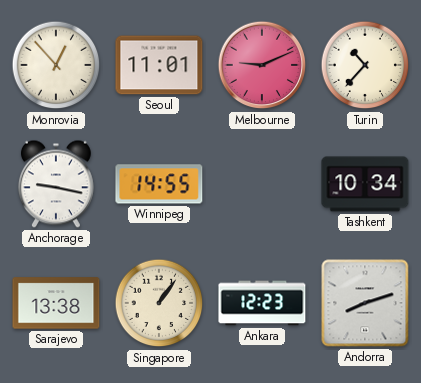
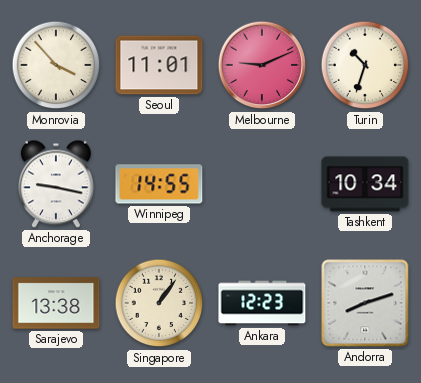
Monrovia: 12:53 -> 3:53 (56, 65)
Turin: 10:37 -> 10:33 (365, 65)
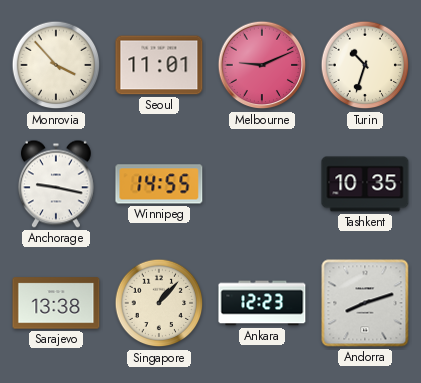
Tashkent: 10:34 -> 10:35 (365, 184)
Singapore: 1:06 -> 1:07 (159, 303)
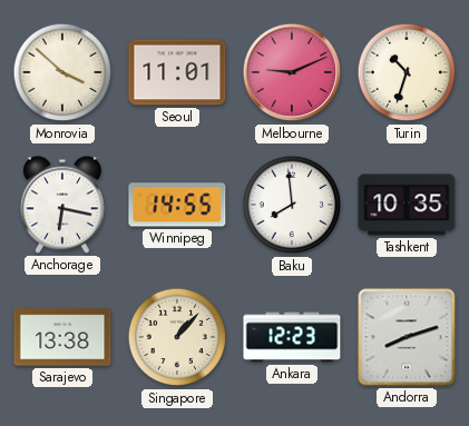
Monrovia: 3:53 -> 3:52 (62, 72)
Anchorage: 9:17 -> 6:17 (62, 205)
Baku: none -> 7:59 (292, 205)
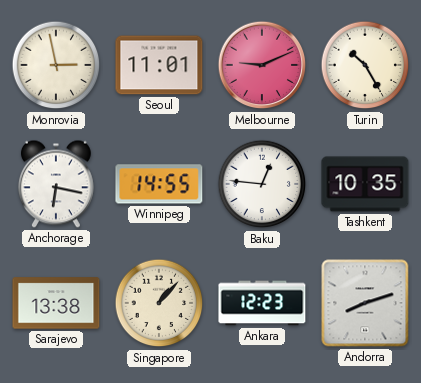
Monrovia: 3:52 -> 2:58 (56, 65)
Turin: 10:33 -> 10:25 (365, 65)
Baku: 7:59 -> 12:46 (262, 184)
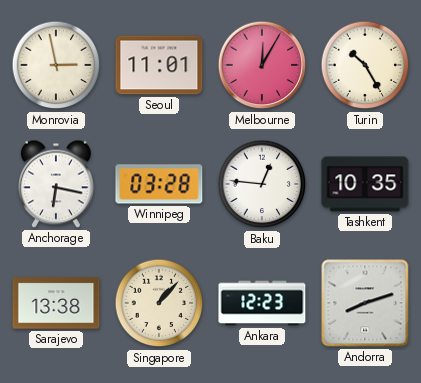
Melbourne: 9:11 -> 12:05 (262, 65)
Winnipeg: 14:55 -> 03:28 (159, 184)
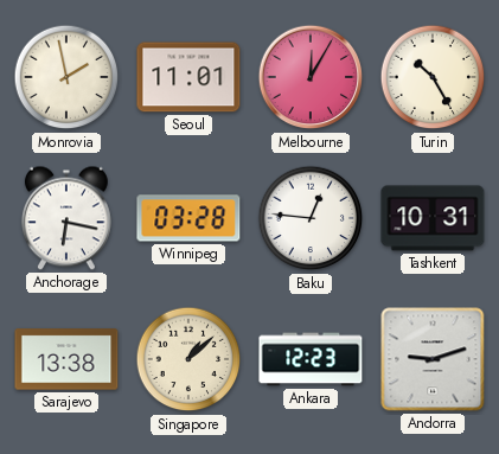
Monrovia: 2:58 -> 1:58 (66, 77)
Tashkent: 10:35 -> 10:31 (433, 218)
Singapore: 1:07 -> 1:08 (188, 359)
Andorra: 8:12 -> 9:12 (433, 359)
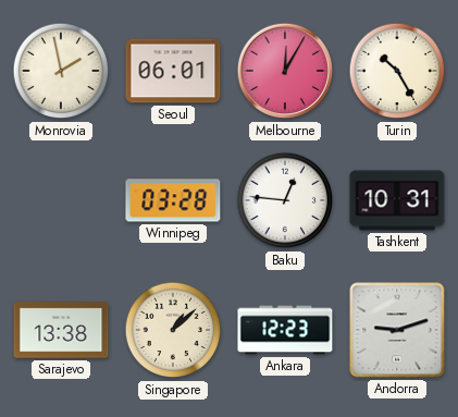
Seoul: 11:01 -> 06:01 (173, 71)
Anchorage: 6:17 -> none (66, 218)
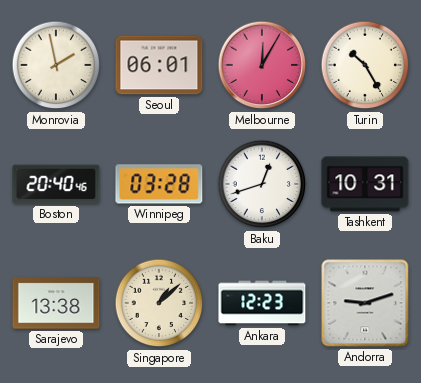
Boston: none -> 20:40 (56, 184)
Baku: 12:46 -> 12:42 (262, 184)
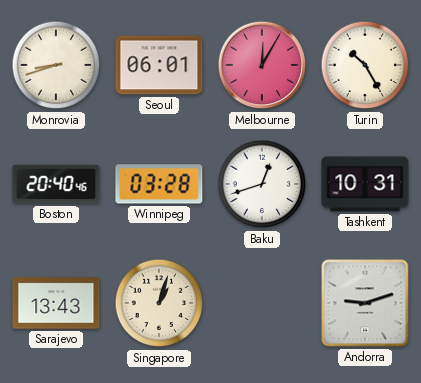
Monrovia: 1:58 -> 8:42 (56, 65)
Sarajevo: 13:38 -> 13:43 (56, 303)
Singapore: 1:08 -> 1:03 (159, 303)
Ankara: 12:23 -> none (262, 303)
